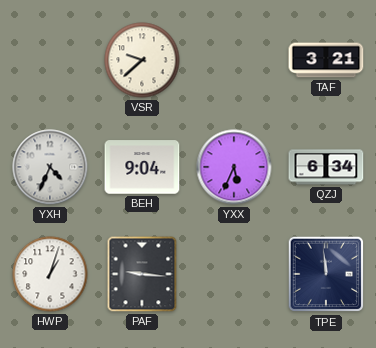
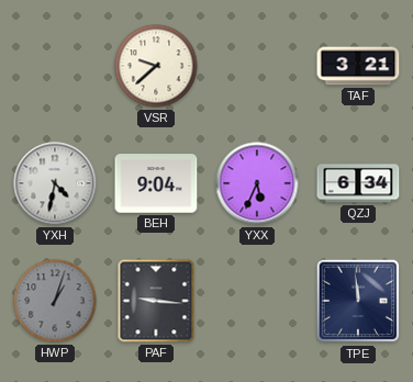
YXH: 4:34 -> 4:32 (55, 183)
HWP dial: white -> grey (55, 301)
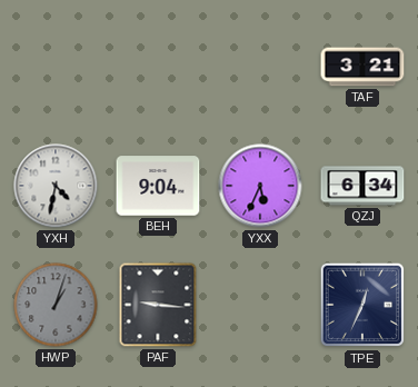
VSR: 9:38 -> none (156, 66)
TPE: 11:59 -> 12:34 (362, 305)
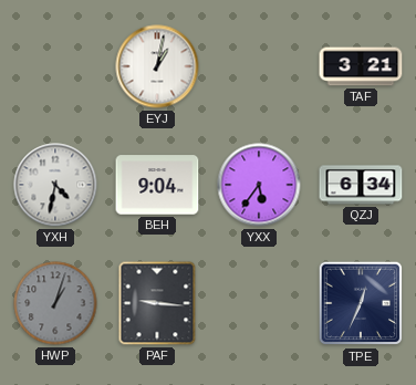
EYJ: none -> 1:02 (157, 66)
YXX: 5:34 -> 5:36 (259, 185)
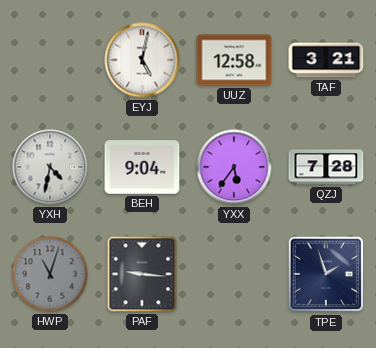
EYJ: 1:02 -> 5:02 (142, 60)
UUZ: none -> 12:58 (234, 60)
QZJ: 6:34 -> 7:28 (326, 167)
HWP: 1:03 -> 11:03 (50, 274)
TPE: 12:34 -> 1:57 (326, 274)
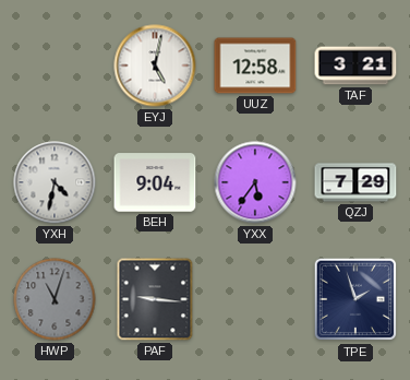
QZJ: 7:28 -> 7:29 (355, 182)
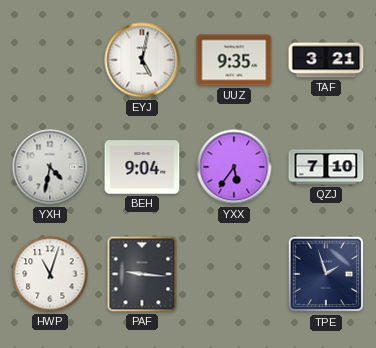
UUZ: 12:58 -> 9:35 (234, 60)
QZJ: 7:29 -> 7:10 (326, 167)
HWP dial: grey -> white (50, 274)
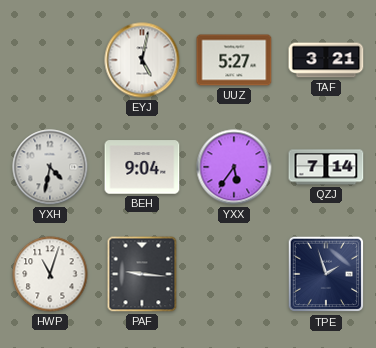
UUZ: 9:35 -> 5:27 (234, 60)
QZJ: 7:10 -> 7:14 (326, 167)
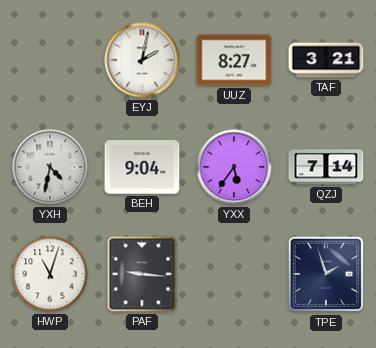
EYJ: 5:02 -> 2:02 (142, 60)
UUZ: 5:27 -> 8:27 (234, 60)
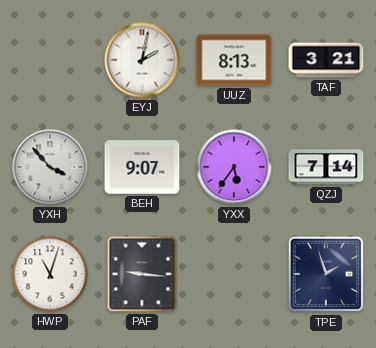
UUZ: 8:27 -> 8:13 (234, 60)
YXH: 4:32 -> 3:53 (50, 167)
BEH: 9:04 -> 9:07 (142, 167)
